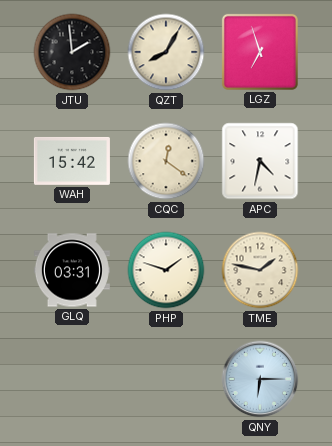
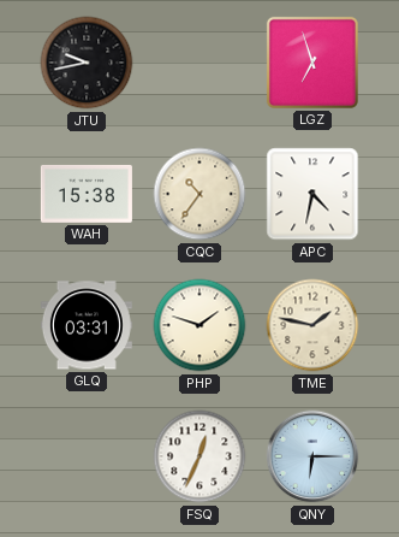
JTU: 1:59 -> 9:43 (87, 63)
QZT: 8:05 -> none (166, 52)
WAH: 15:42 -> 15:38 (87, 194)
CQC: 12:21 -> 10:36 (199, 194)
FSQ: none -> 12:34 (199, 456)
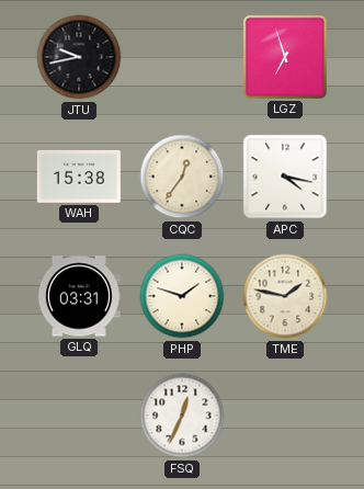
CQC: 10:36 -> 12:36 (182, 177)
APC: 4:32 -> 4:17 (285, 177)
QNY: 6:15 -> none (312, 456)
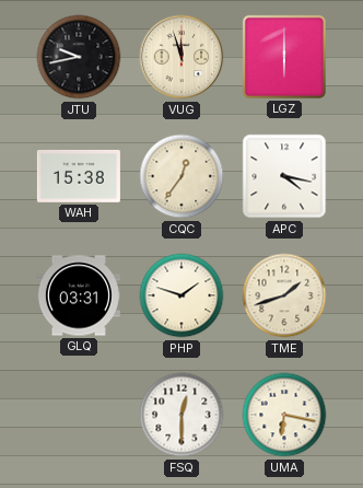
VUG: none -> 11:57 (181, 57)
LGZ: 6:57 -> 6:00 (284, 57)
TME: 1:47 -> 1:42 (284, 295)
FSQ: 12:34 -> 12:30 (181, 415)
UMA: none -> 6:17 (284, 415)
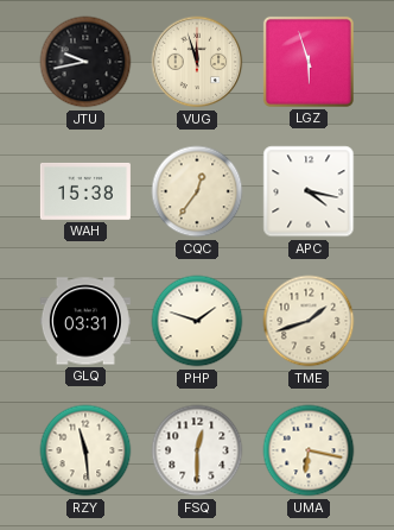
LGZ: 6:00 -> 5:57 (309, 62)
RZY: none -> 11:29 (85, 450)
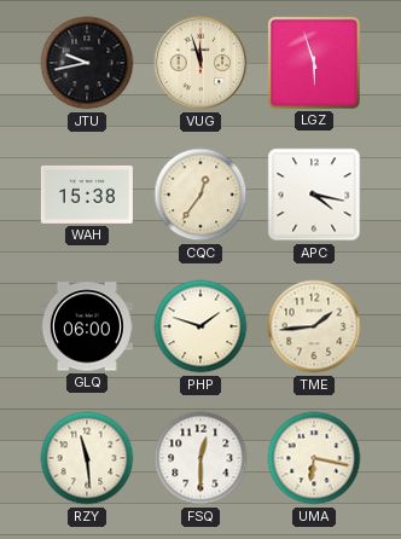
GLQ: 03:31 -> 06:00 (87, 326)
TME: 1:42 -> 1:44 (314, 326)
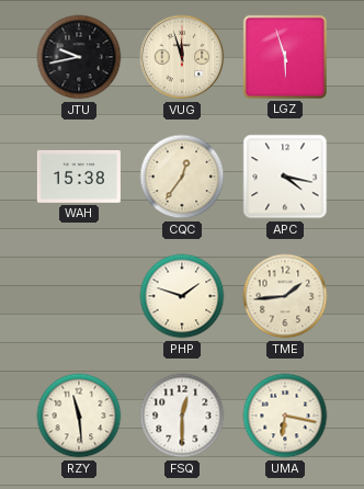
GLQ: 06:00 -> none (87, 326)
